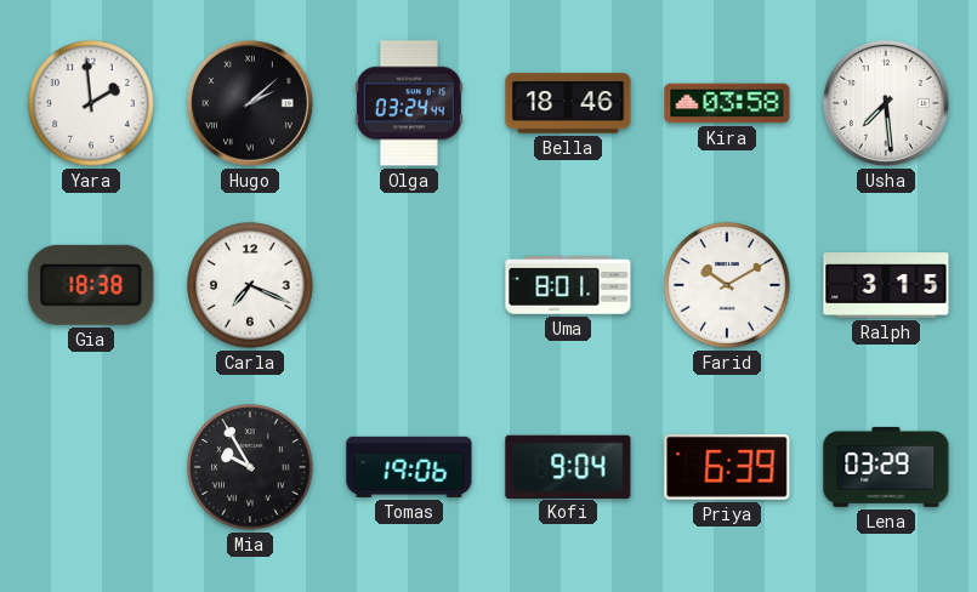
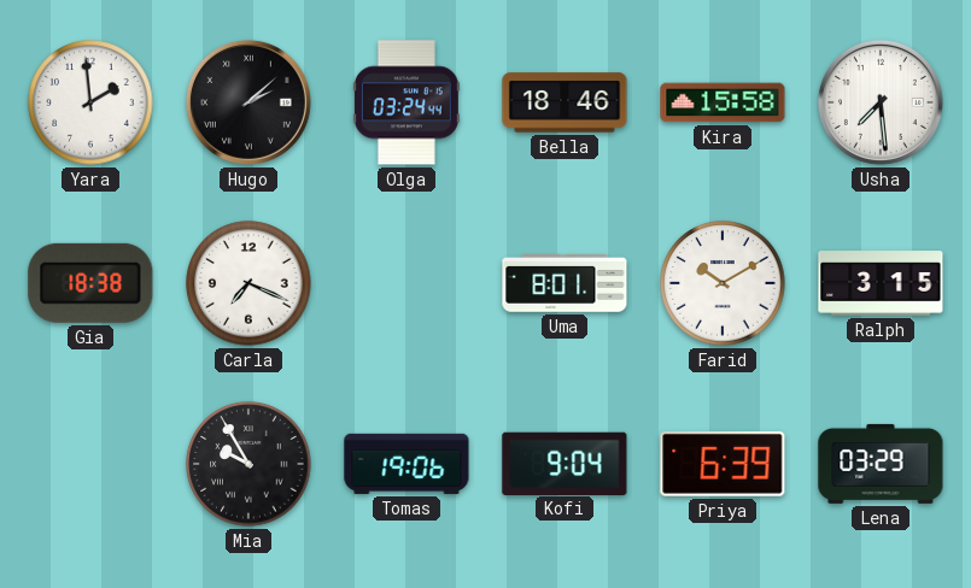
Kira: 03:58 -> 15:58 (723, 102)
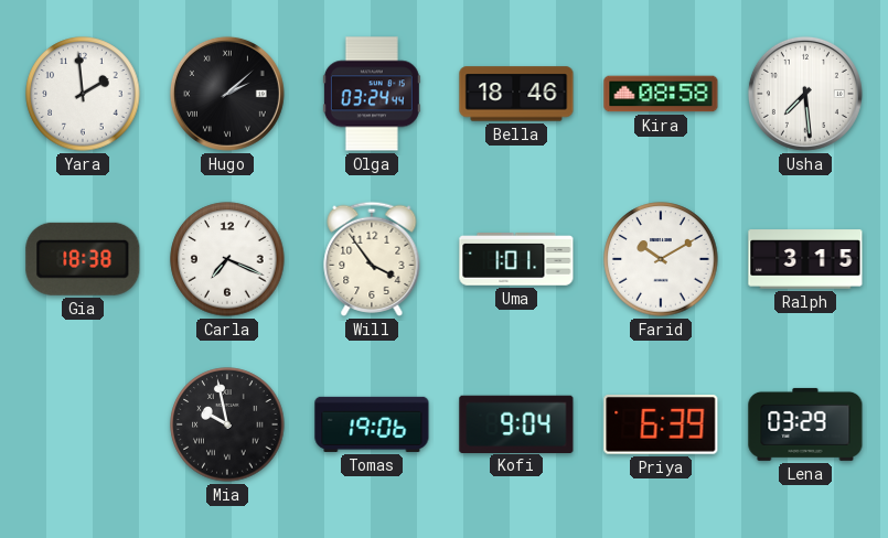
Kira: 15:58 -> 08:58 (661, 94)
Will: none -> 3:54 (372, 259)
Uma: 8:01 -> 1:01 (516, 259)
Mia: 9:55 -> 9:58 (227, 424)
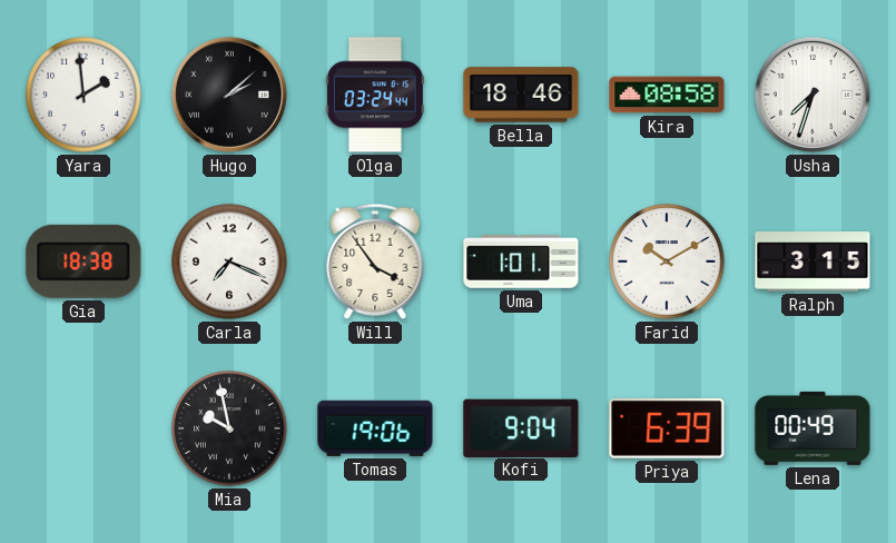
Usha: 7:29 -> 7:33 (813, 95)
Lena: 03:29 -> 00:49 (813, 428)
